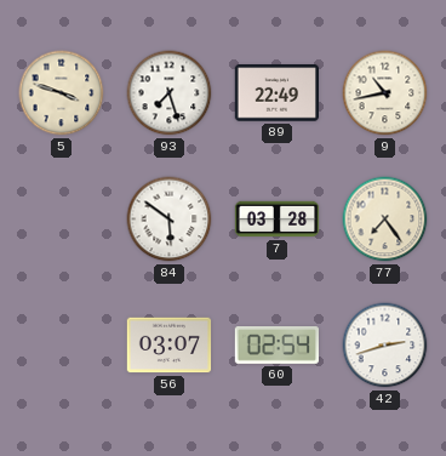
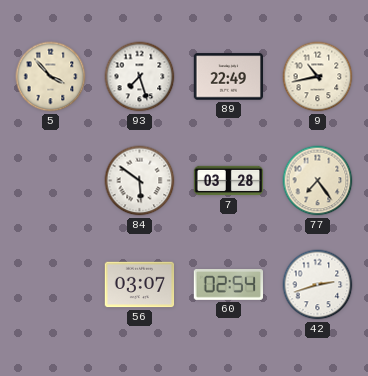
5: 3:48 -> 3:53 (51, 77)
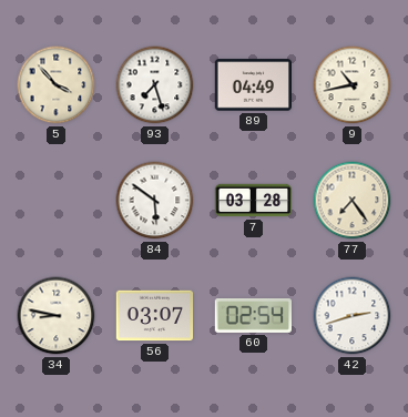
89: 22:49 -> 04:49 (253, 85)
34: none -> 8:47 (57, 316)
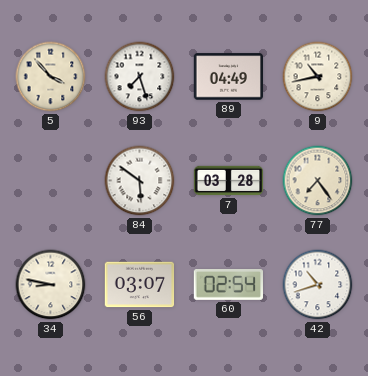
42: 2:42 -> 10:42 (318, 285)
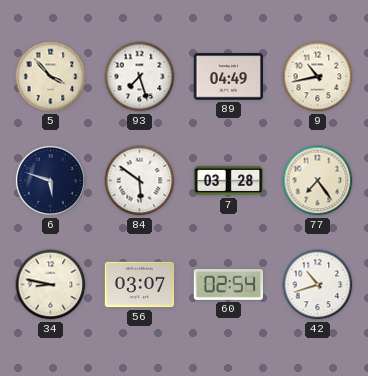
6: none -> 5:48 (50, 180)
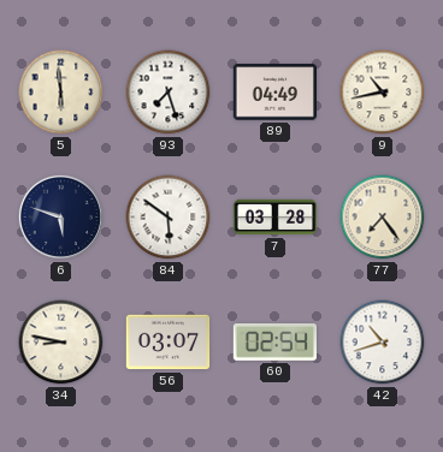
5: 3:53 -> 5:59 (61, 93)
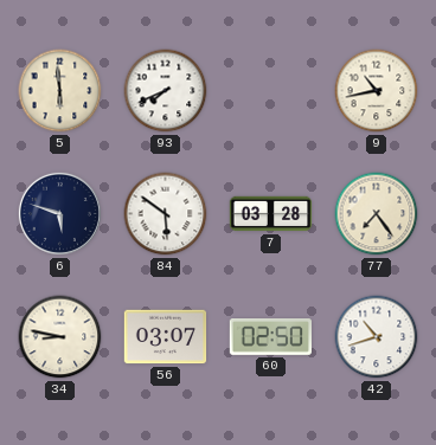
93: 7:27 -> 7:41 (166, 91)
89: 04:49 -> none (274, 93)
60: 02:54 -> 02:50 (271, 337)
